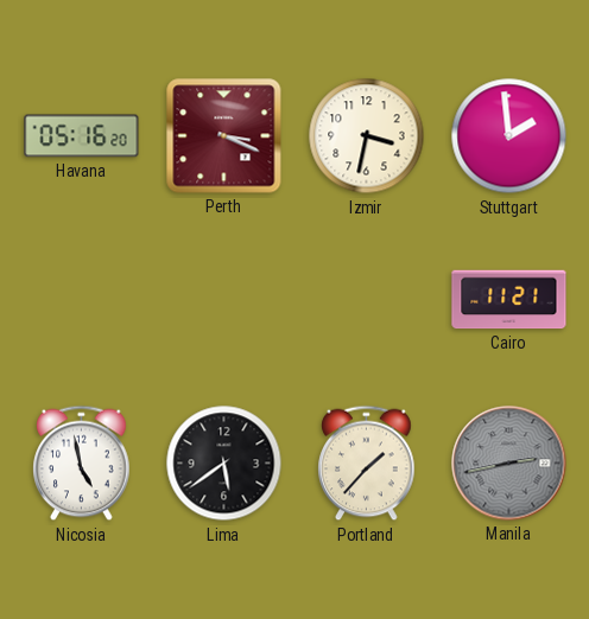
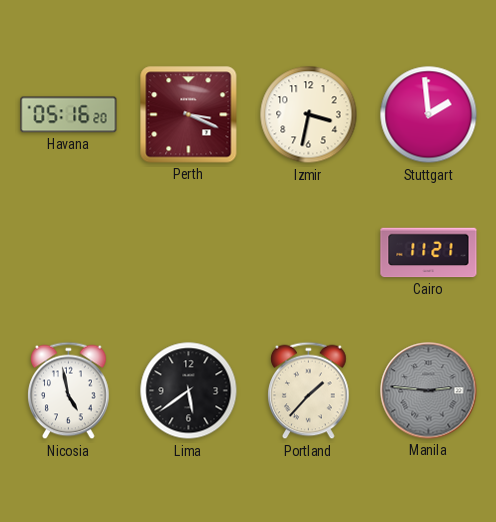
Manila: 2:43 -> 2:46 (429, 391)
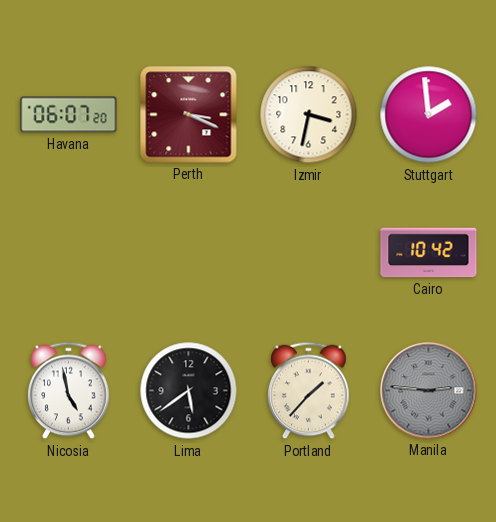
Havana: 05:16 -> 06:07 (69, 115)
Cairo: 11:21 -> 10:42 (429, 253)
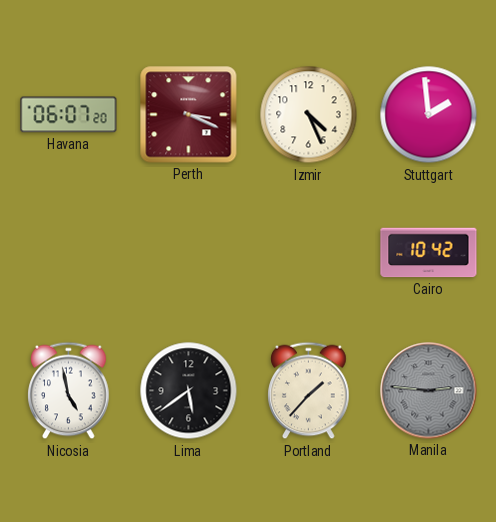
Izmir: 3:32 -> 4:26 (309, 115)
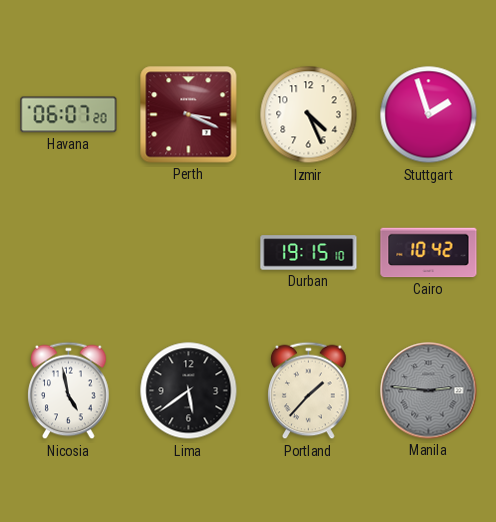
Stuttgart: 1:59 -> 1:57 (429, 115)
Durban: none -> 19:15 (309, 253)
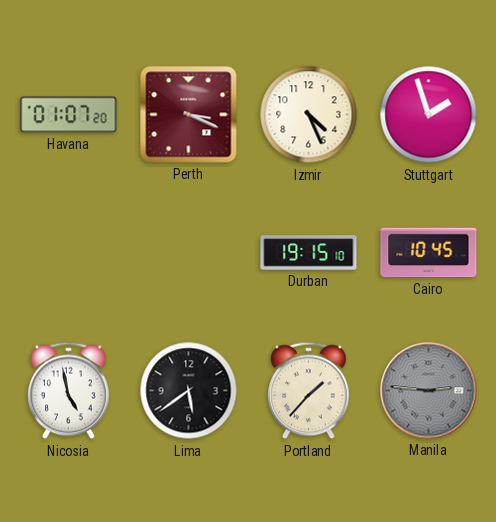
Havana: 06:07 -> 01:07 (69, 115)
Cairo: 10:42 -> 10:45 (429, 253)
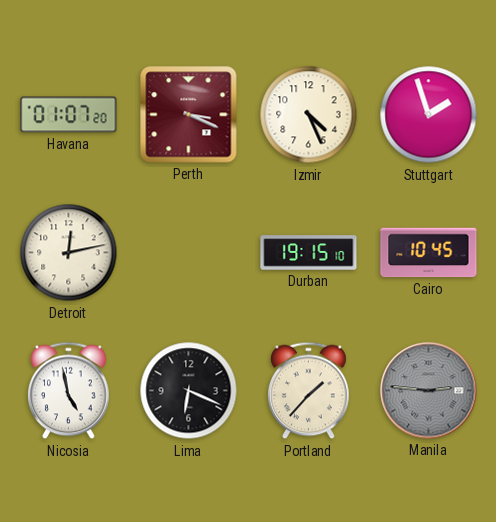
Detroit: none -> 12:13 (69, 253)
Lima: 5:39 -> 6:19 (189, 391)
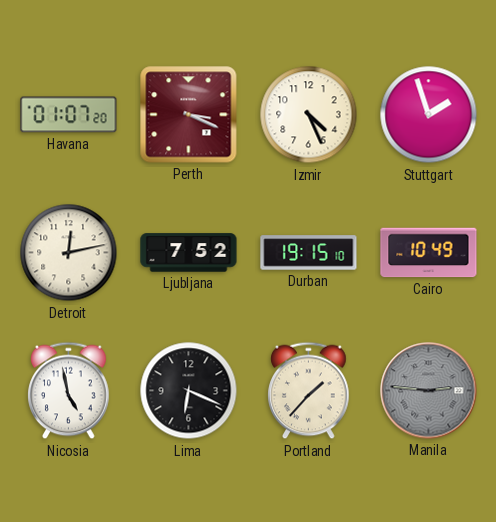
Ljubljana: none -> 7:52 (189, 253)
Cairo: 10:45 -> 10:49 (429, 253)
